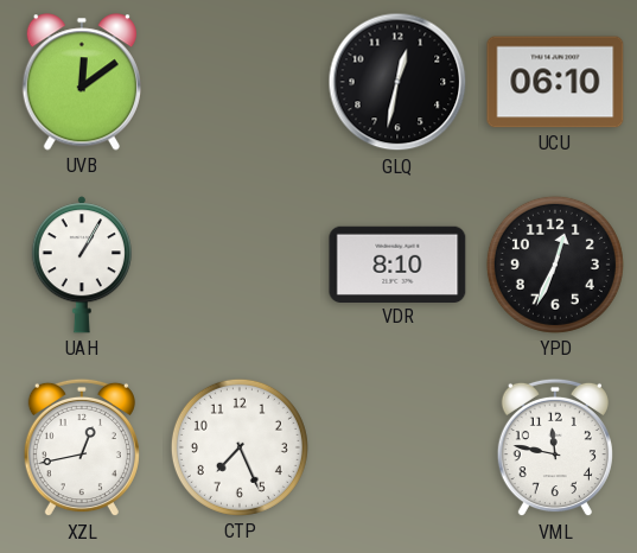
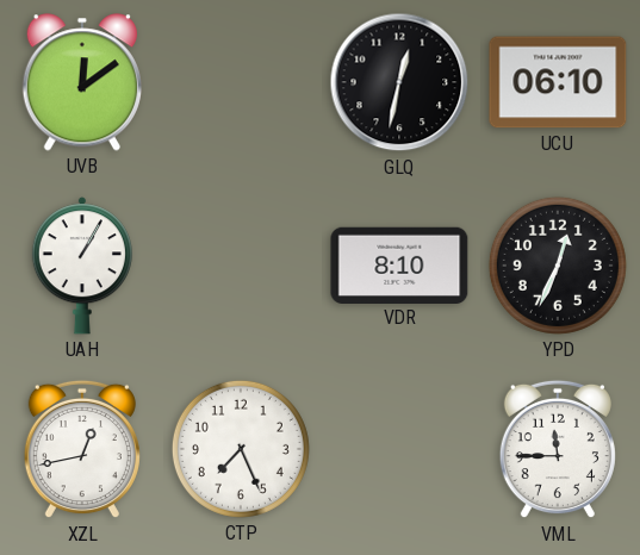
VML: 11:47 -> 11:45 (558, 449)
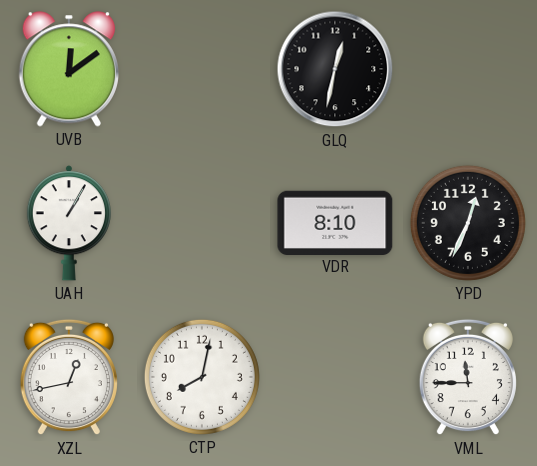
UCU: 06:10 -> none (558, 82)
CTP: 7:26 -> 8:02 (202, 377)
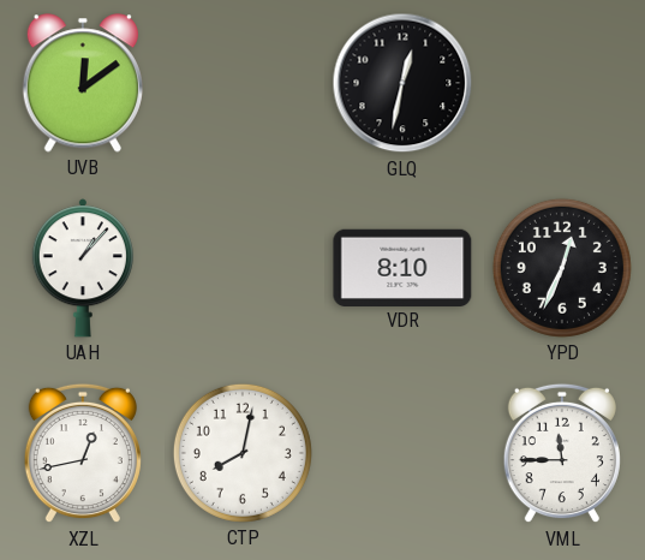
UAH: 1:05 -> 1:07 (83, 268)
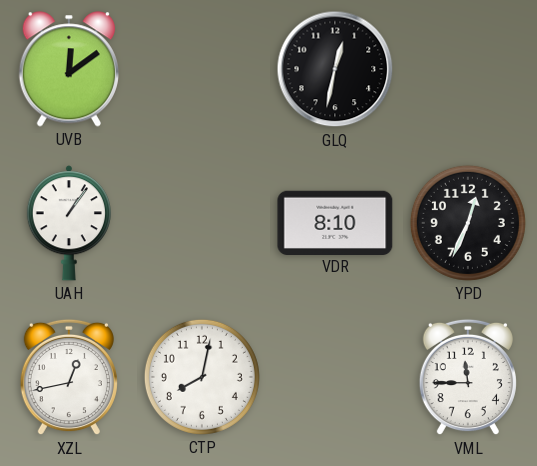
UAH: 1:07 -> 1:06 (69, 223)
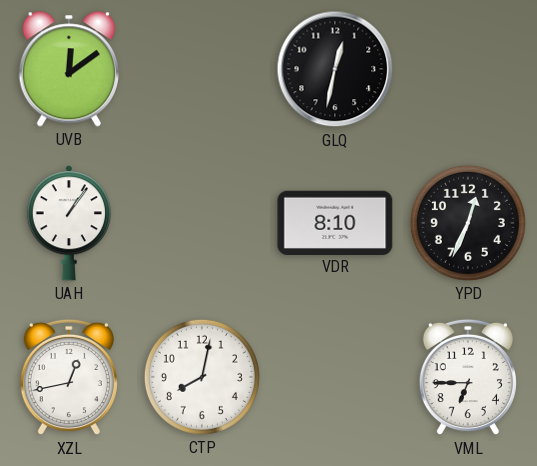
VML: 11:45 -> 6:45 (468, 377)
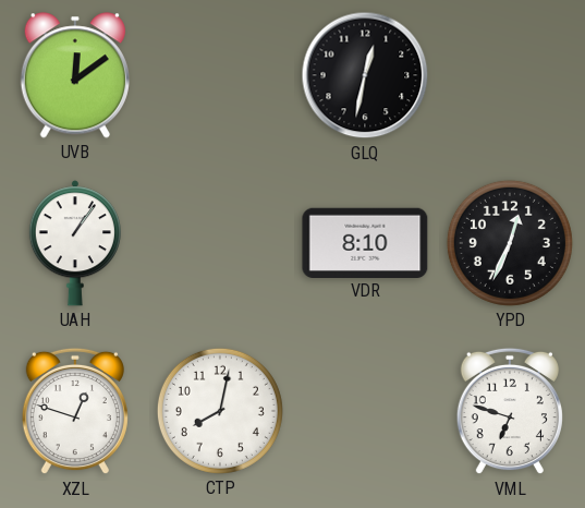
XZL: 12:43 -> 12:48 (75, 411)
VML: 6:45 -> 6:48 (510, 411)
